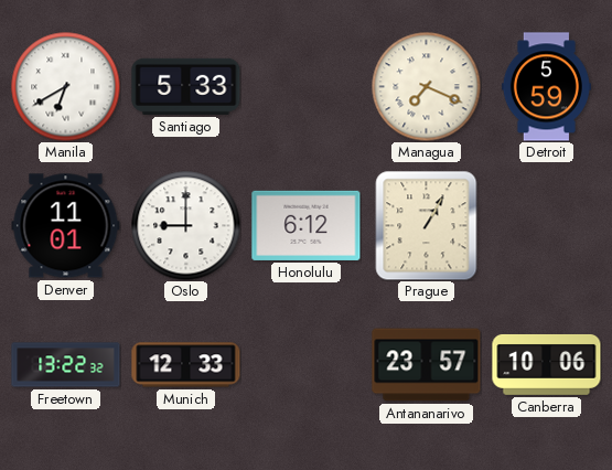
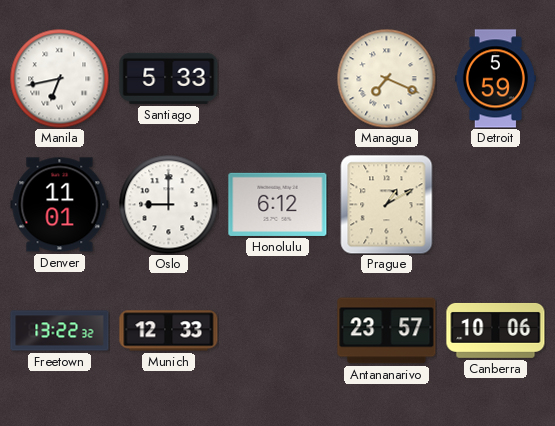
Manila: 6:40 -> 6:43 (60, 79)
Prague: 1:05 -> 1:10 (387, 205)
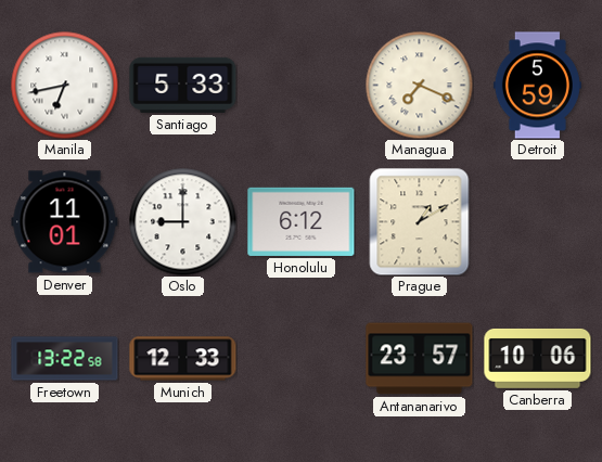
Freetown: 13:22:32 -> 13:22:58 (65, 359)
